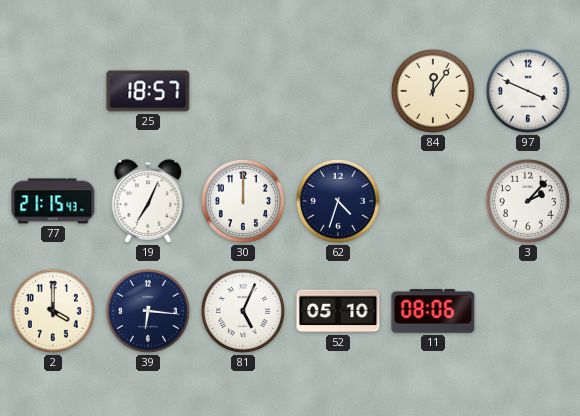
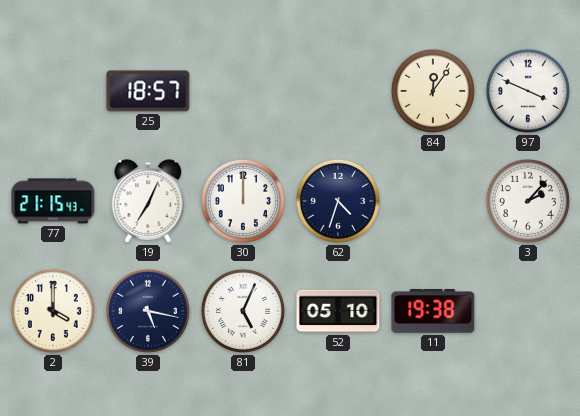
39: 6:16 -> 5:17 (148, 311)
11: 08:06 -> 19:38 (433, 312)
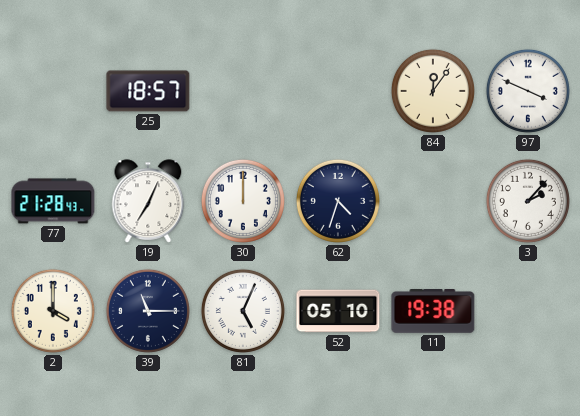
77: 21:15 -> 21:28 (53, 201)
39: 5:17 -> 11:15 (148, 311)
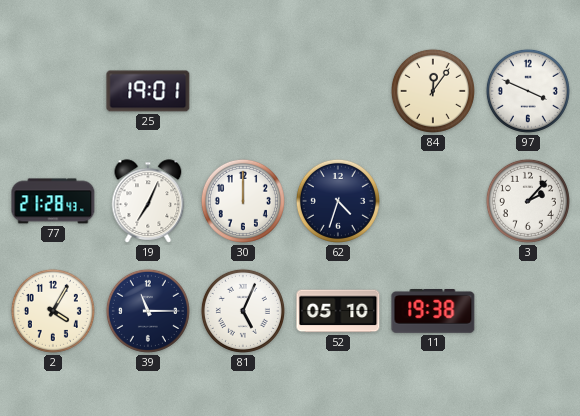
25: 18:57 -> 19:01 (148, 91)
2: 4:00 -> 4:05 (53, 311)
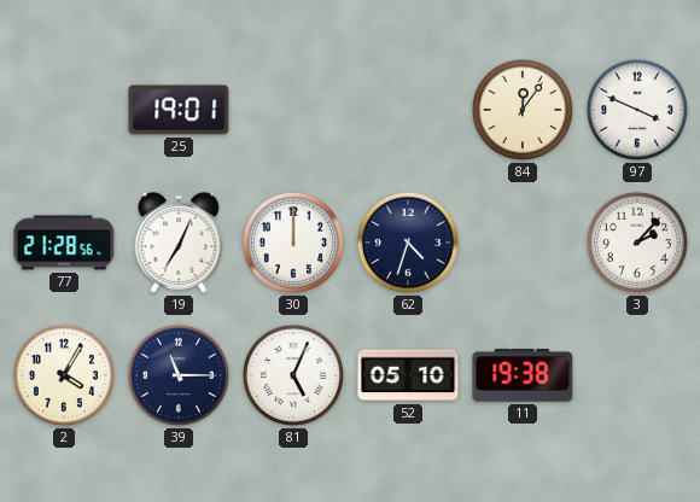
77: 21:28:43 -> 21:28:56 (64, 243)
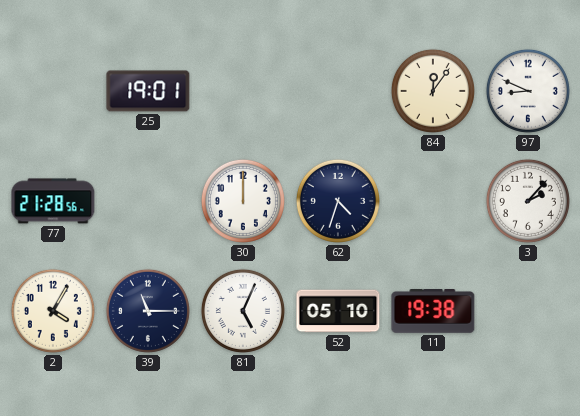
97: 3:49 -> 8:49 (528, 91)
19: 7:04 -> none (179, 243)
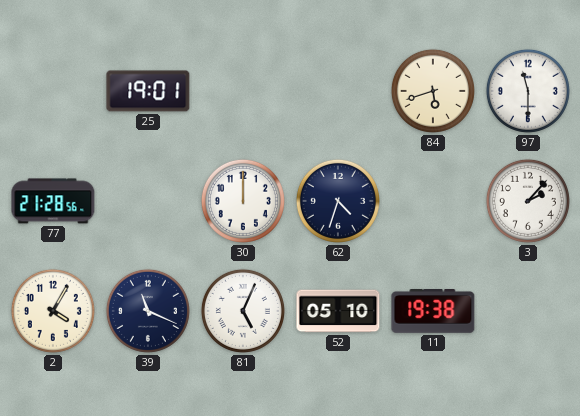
84: 12:06 -> 5:42 (433, 91)
97: 8:49 -> 11:30 (528, 91)
39: 11:15 -> 11:19 (148, 311)
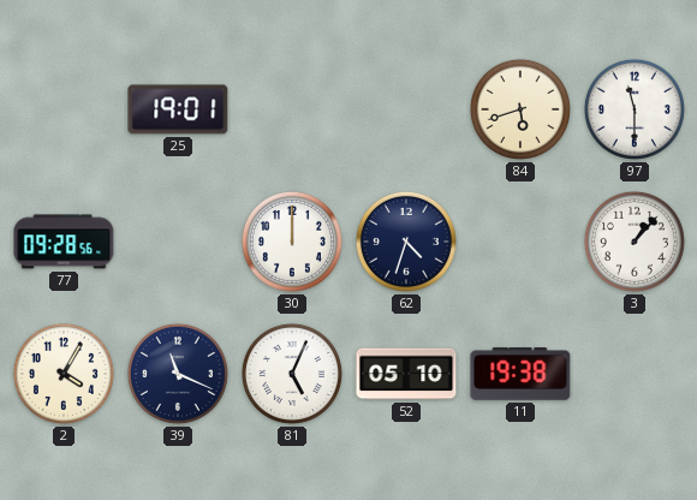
77: 21:28 -> 09:28 (64, 242)
3: 2:07 -> 1:07 (635, 242)
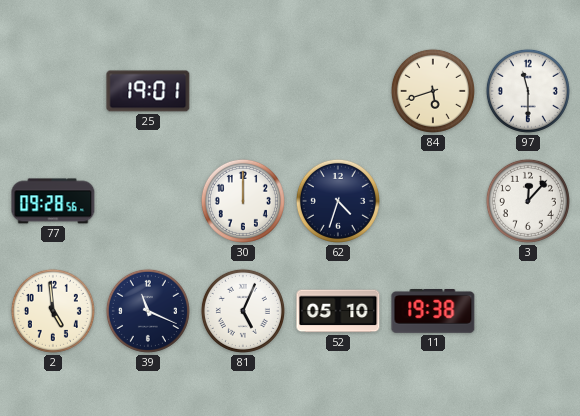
3: 1:07 -> 12:07 (528, 201)
2: 4:05 -> 4:59 (53, 311)
